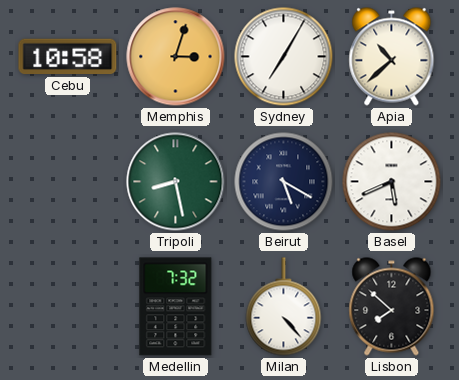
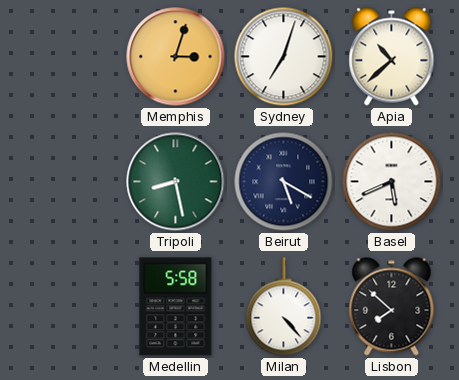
Cebu: 10:58 -> none (68, 57)
Sydney: 7:05 -> 7:03 (284, 57)
Medellin: 7:32 -> 5:58 (176, 307)
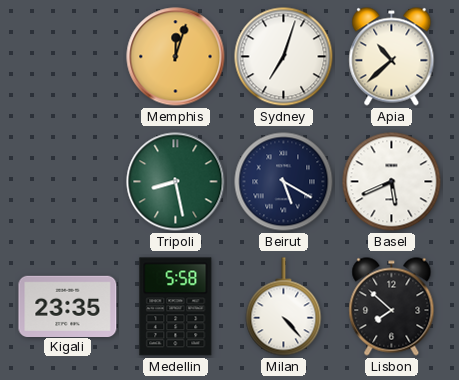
Memphis: 3:03 -> 12:03 (176, 57)
Kigali: none -> 23:35 (68, 306)
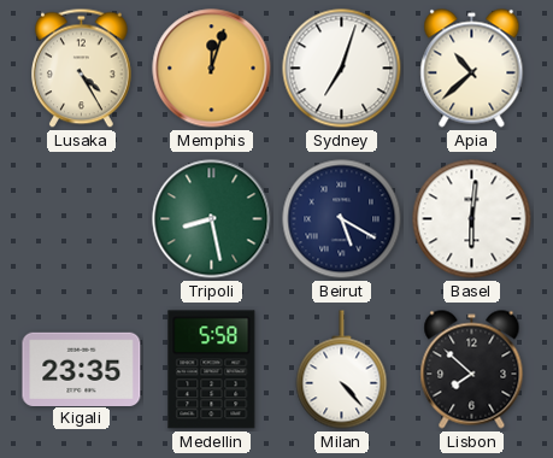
Lusaka: none -> 4:25 (82, 69)
Basel: 5:41 -> 6:01 (472, 219)
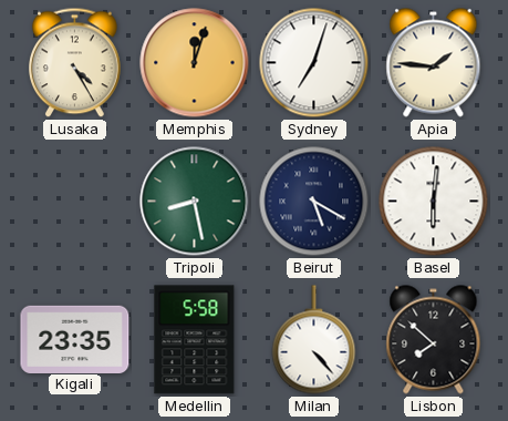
Apia: 10:38 -> 1:46 (434, 63)
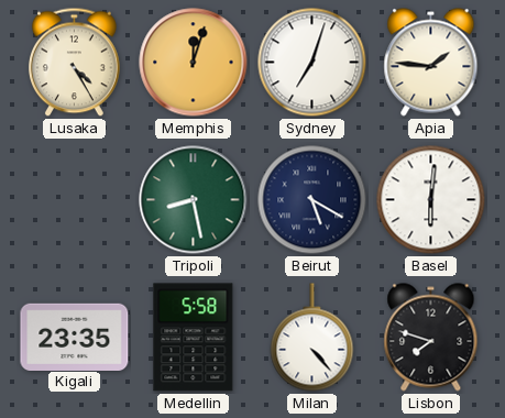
Lisbon: 7:52 -> 7:48 (431, 338)
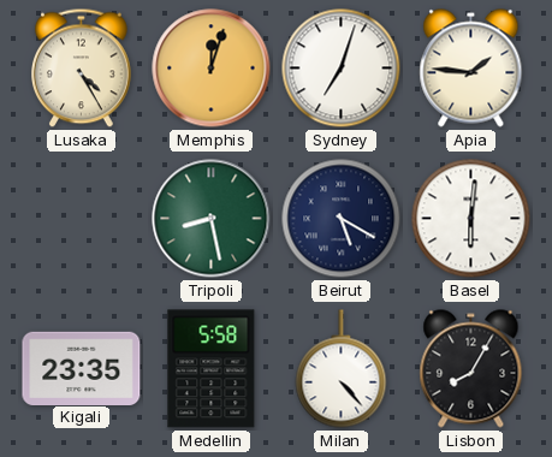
Lisbon: 7:48 -> 8:05 (471, 369)
